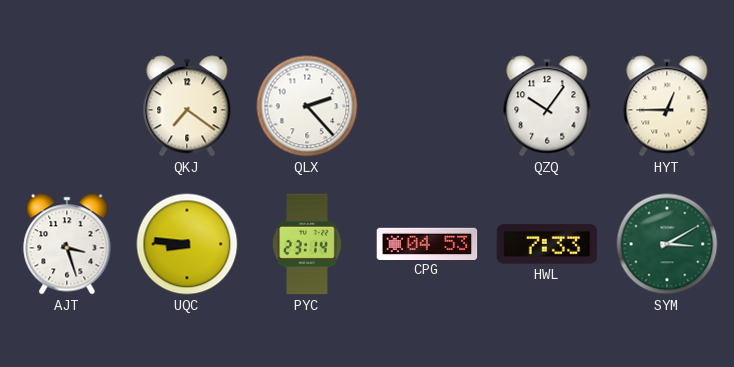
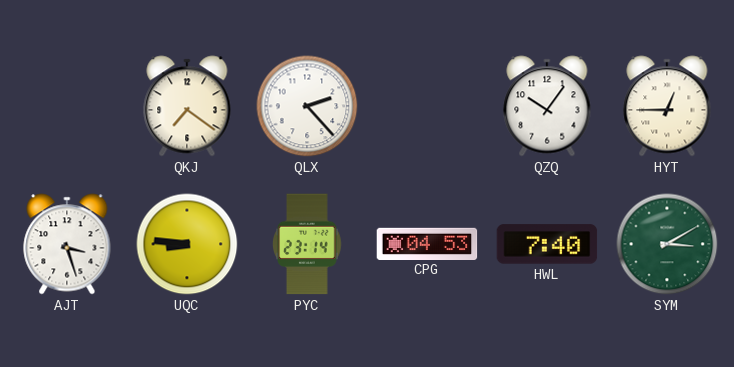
HWL: 7:33 -> 7:40 (547, 244)
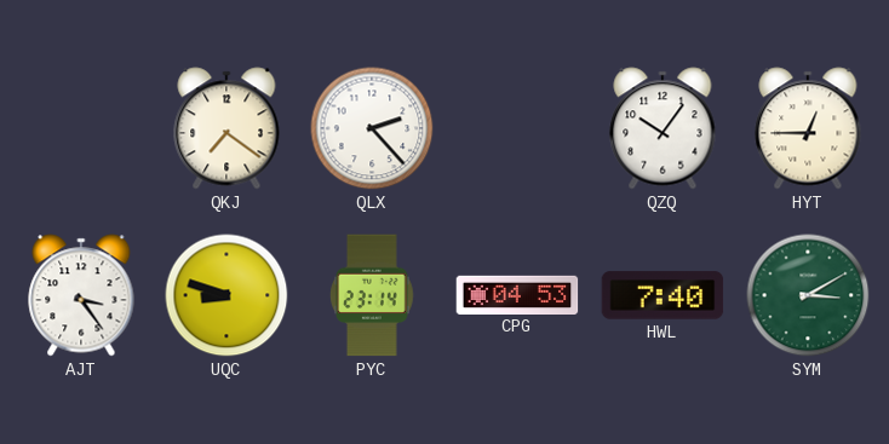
AJT: 3:27 -> 3:24 (81, 295)
UQC: 8:46 -> 8:48 (226, 295)
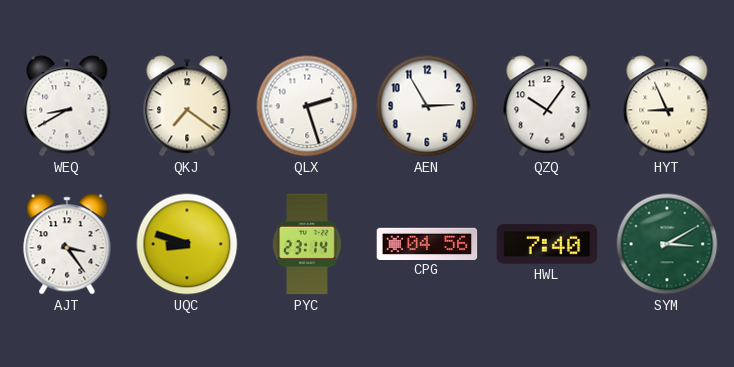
WEQ: none -> 8:40 (67, 106)
QLX: 2:23 -> 2:27 (307, 106)
AEN: none -> 2:55 (427, 106)
HYT: 12:45 -> 8:56 (667, 106)
CPG: 04:53 -> 04:56 (427, 243)
